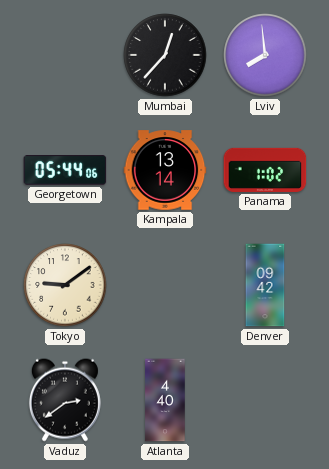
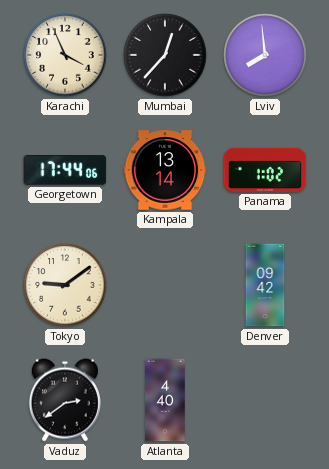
Karachi: none -> 3:56 (65, 55)
Georgetown: 05:44 -> 17:44 (65, 170)
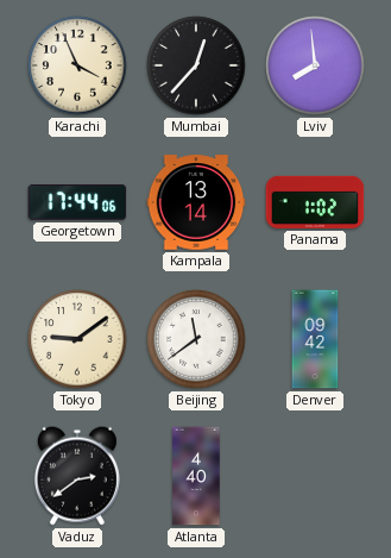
Beijing: none -> 11:39 (196, 339)
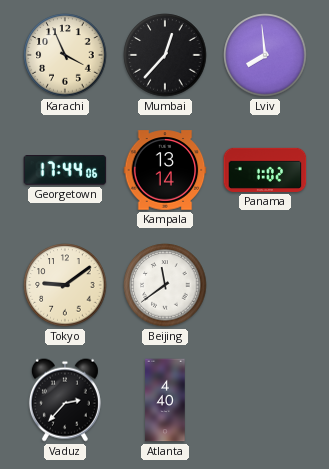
Denver: 09:42 -> none (315, 339)
Vaduz: 2:39 -> 2:37 (65, 400)
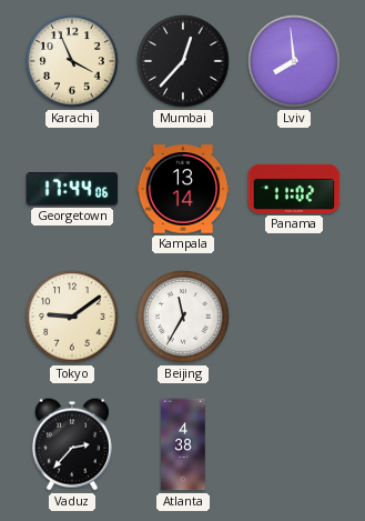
Panama: 1:02 -> 11:02 (294, 189)
Beijing: 11:39 -> 11:35 (183, 317)
Atlanta: 4:40 -> 4:38 (183, 444)
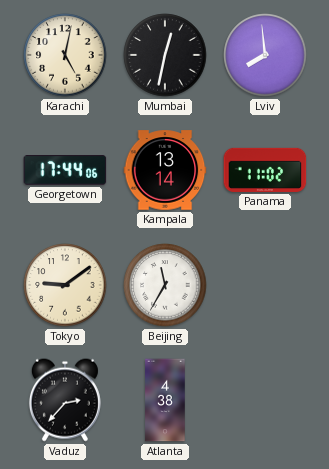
Karachi: 3:56 -> 5:02 (65, 55)
Mumbai: 12:37 -> 12:32 (165, 55)
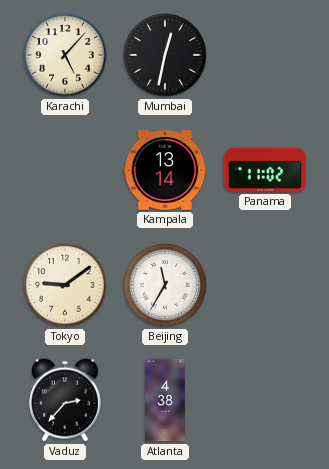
Karachi: 5:02 -> 5:07 (65, 55)
Lviv: 7:59 -> none (265, 55)
Georgetown: 17:44 -> none (65, 170)
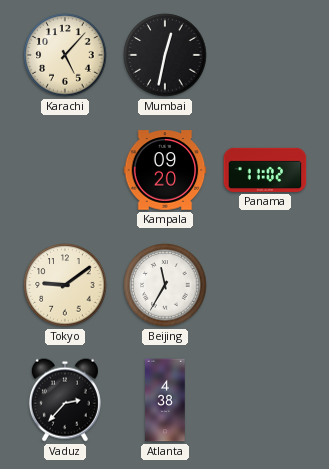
Kampala: 13:14 -> 09:20 (165, 170)
